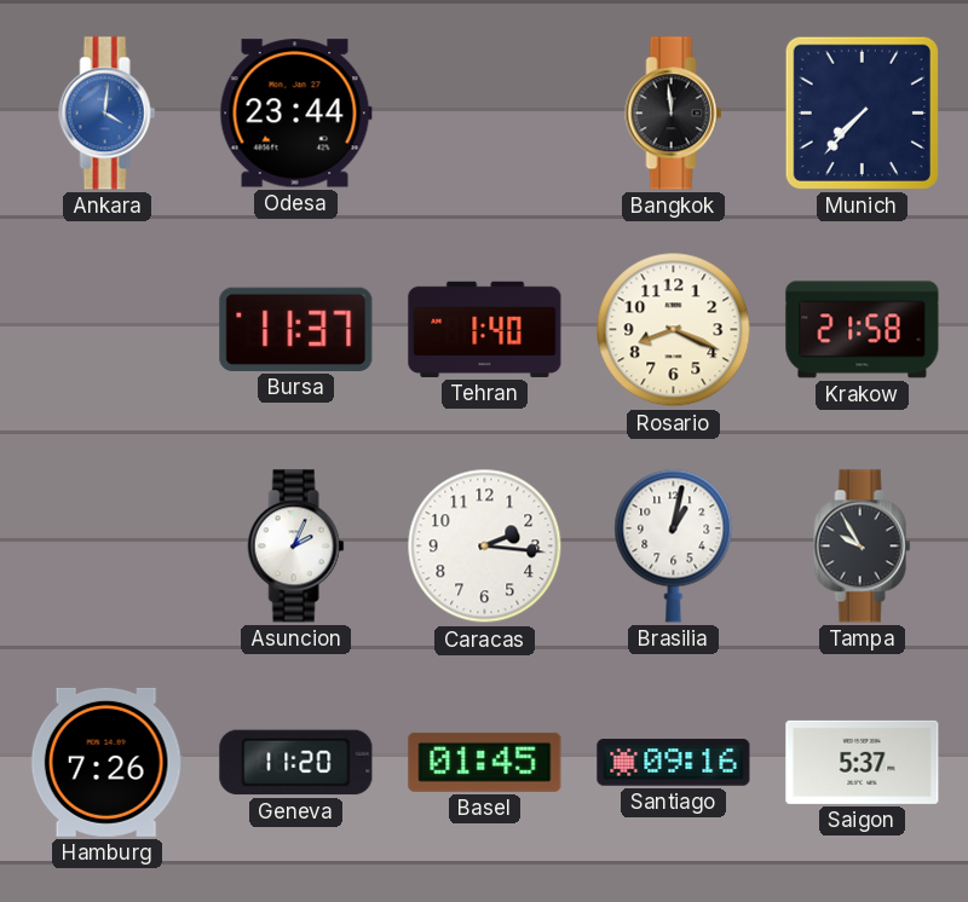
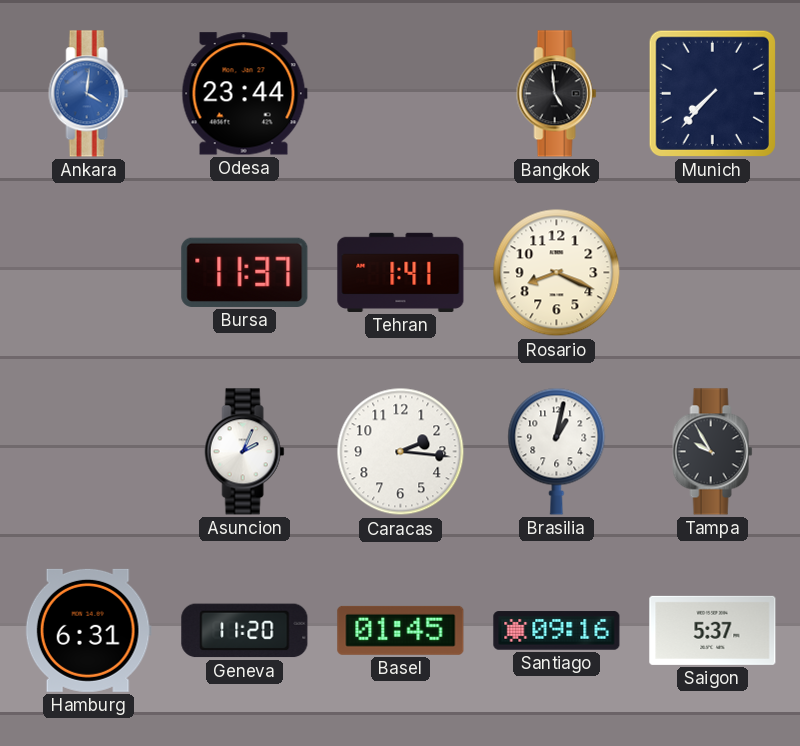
Bangkok: 11:59 -> 4:59 (557, 94)
Tehran: 1:40 -> 1:41 (401, 272)
Krakow: 21:58 -> none (863, 330)
Hamburg: 7:26 -> 6:31 (88, 630)
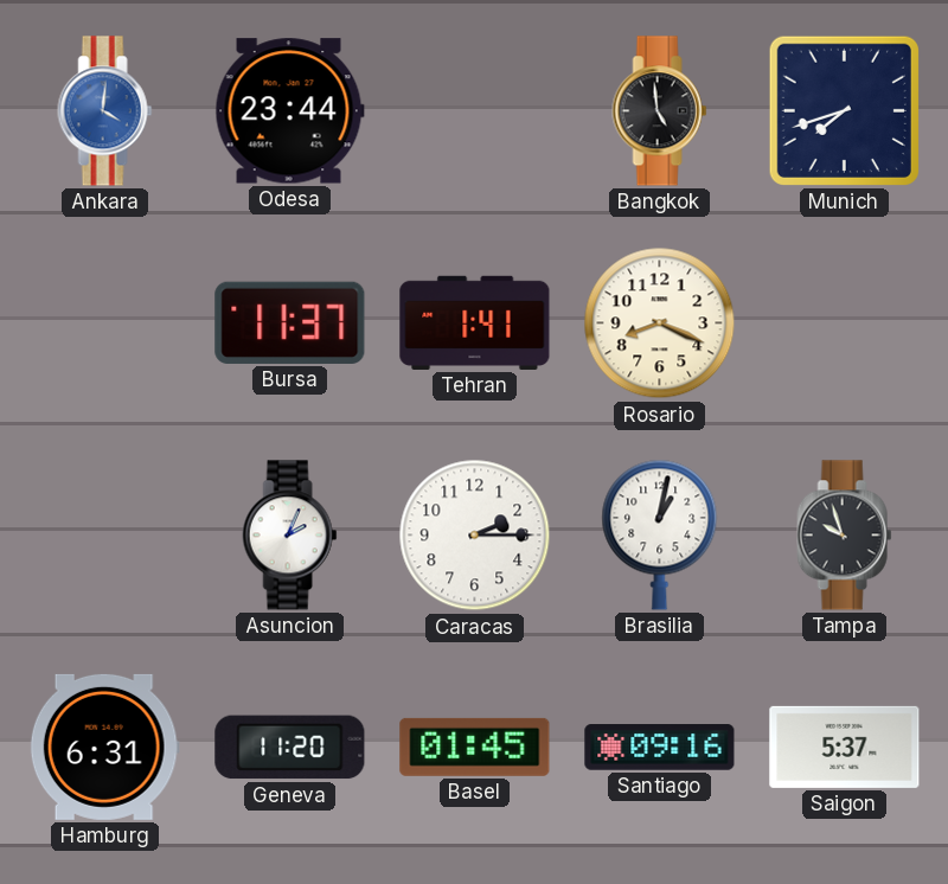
Munich: 7:37 -> 7:42 (844, 110)
Caracas: 2:16 -> 2:15 (475, 536)
Tampa: 9:55 -> 9:57 (845, 536)
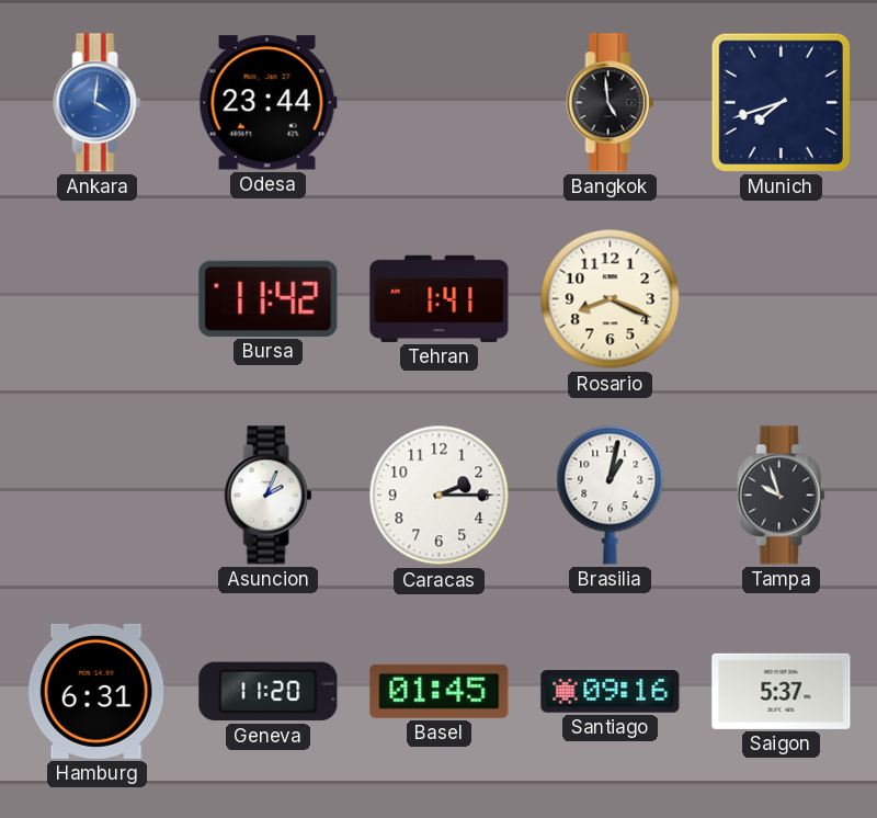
Bursa: 11:37 -> 11:42 (269, 298)
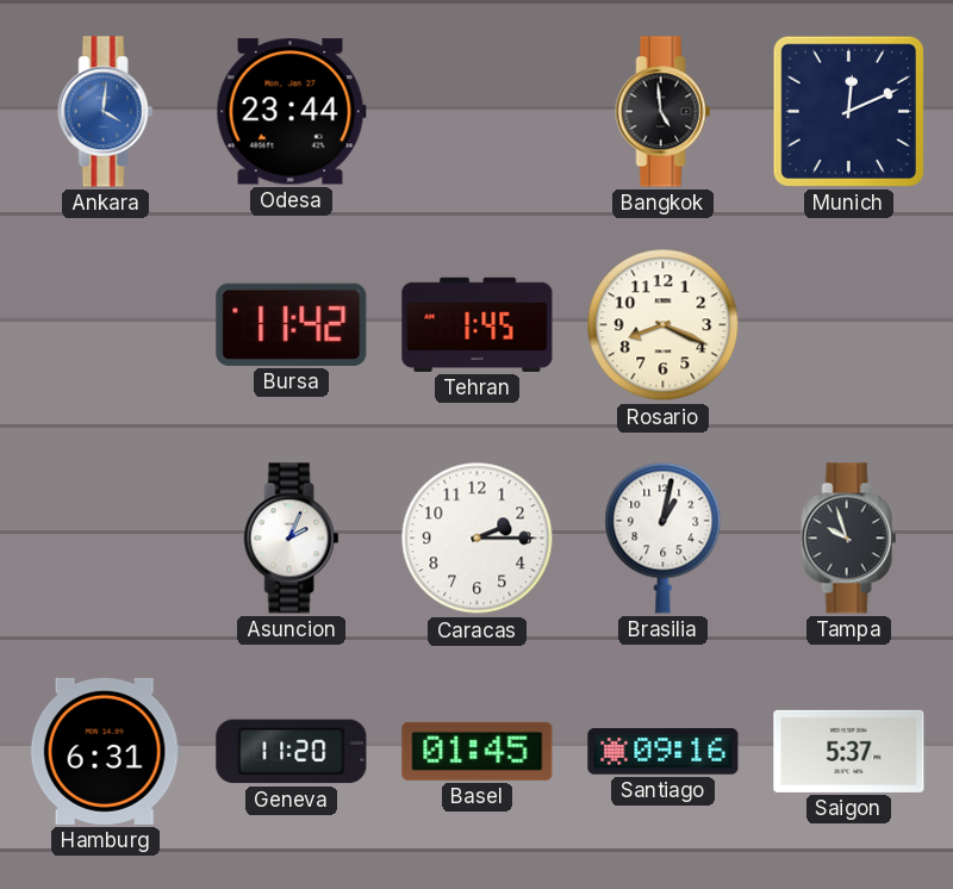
Munich: 7:42 -> 12:11 (848, 111)
Tehran: 1:41 -> 1:45 (478, 324)
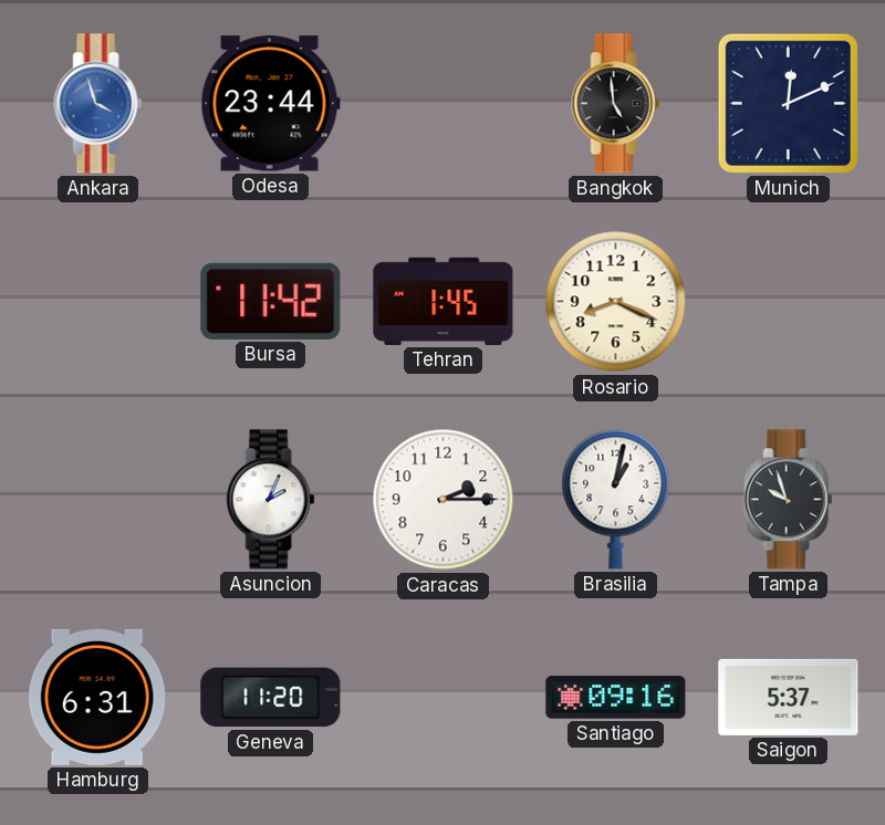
Ankara: 4:01 -> 3:57 (98, 104)
Basel: 01:45 -> none (478, 751)
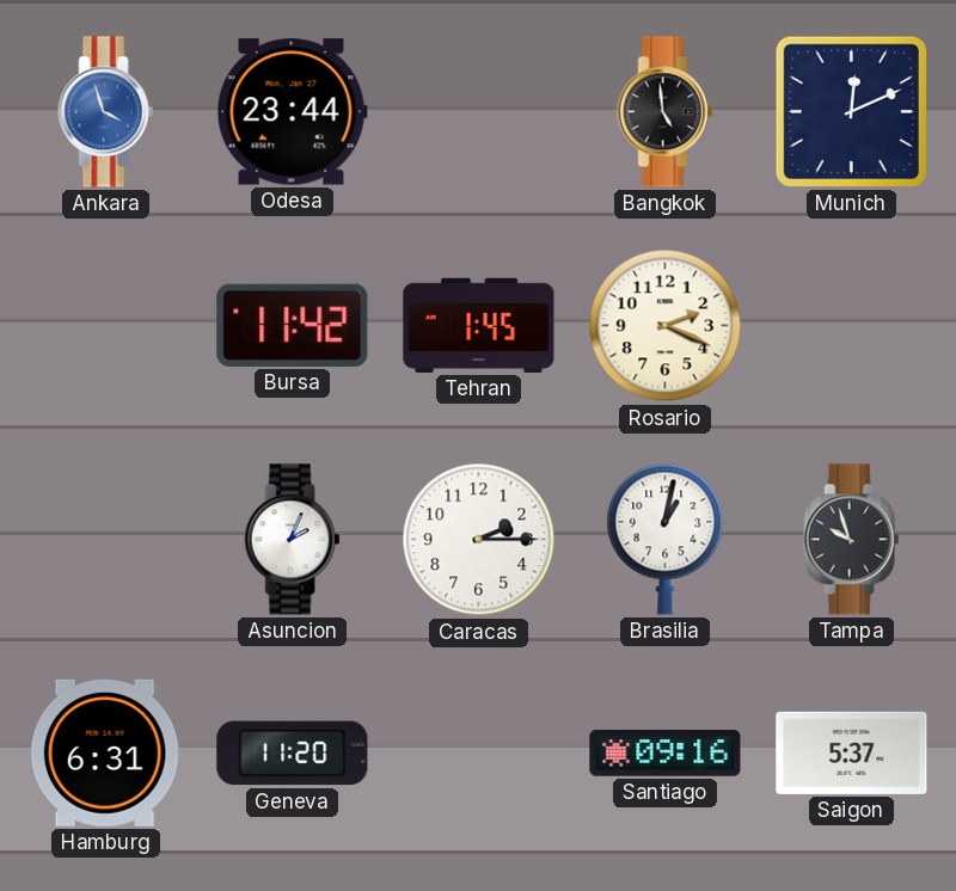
Rosario: 8:19 -> 2:19 (666, 326)
